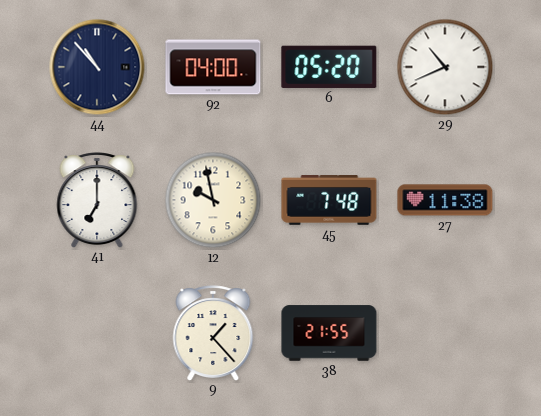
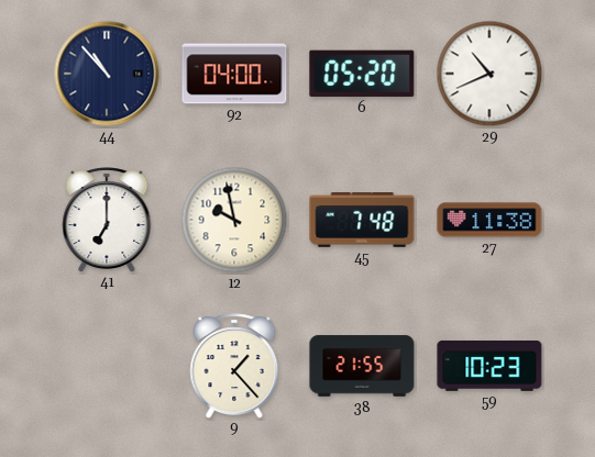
59: none -> 10:23 (489, 366)
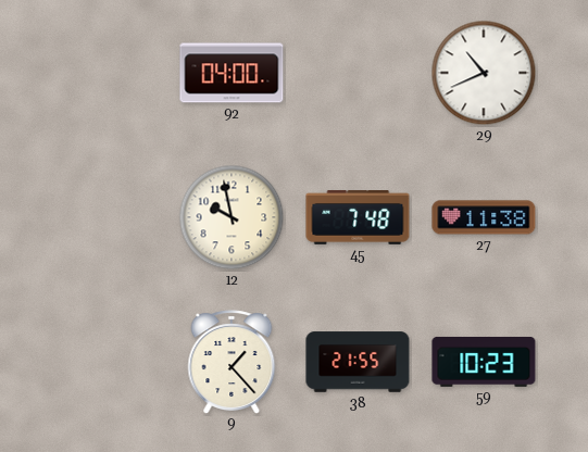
44: 10:53 -> none (107, 74)
6: 05:20 -> none (362, 74)
41: 7:00 -> none (107, 220)
